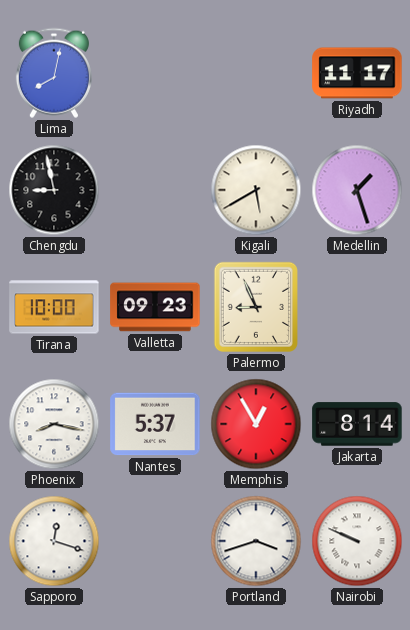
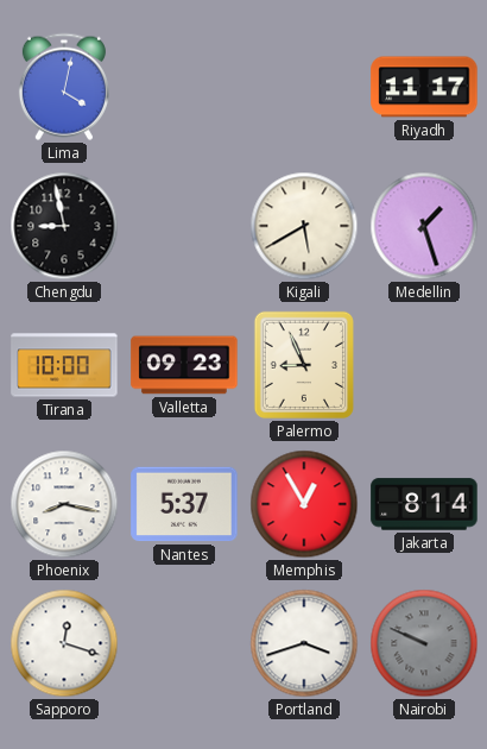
Lima: 8:02 -> 4:02 (64, 87)
Nairobi dial: white -> grey (424, 643)
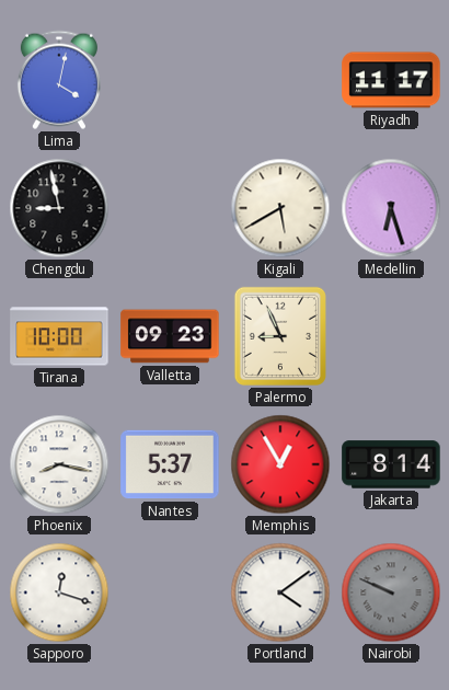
Medellin: 1:27 -> 6:27 (391, 208)
Portland: 3:42 -> 4:09 (280, 593)
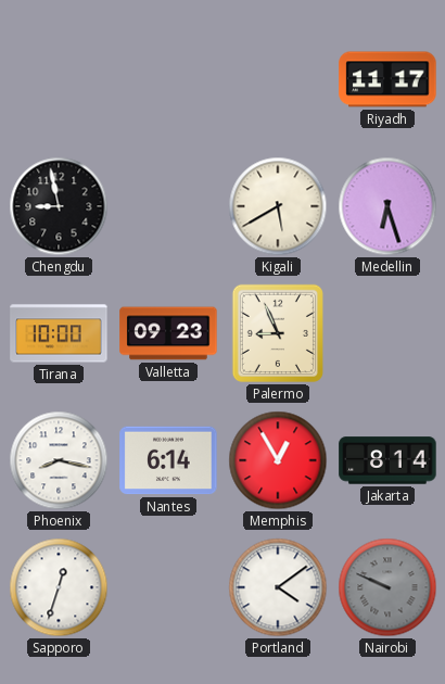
Lima: 4:02 -> none (59, 80)
Nantes: 5:37 -> 6:14 (168, 460)
Sapporo: 12:18 -> 12:33 (59, 587)
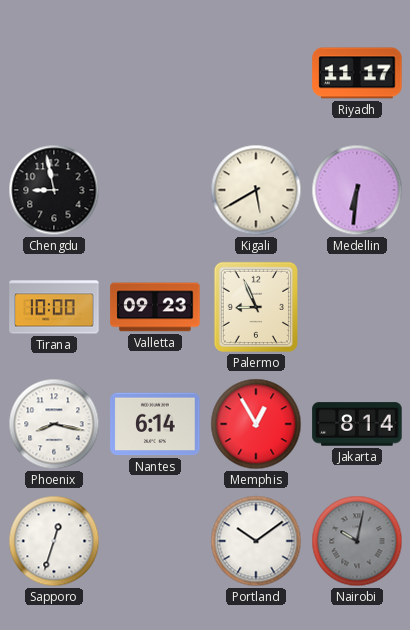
Medellin: 6:27 -> 6:31 (357, 190)
Portland: 4:09 -> 10:09 (256, 541)
Nairobi: 9:49 -> 10:02 (357, 541)
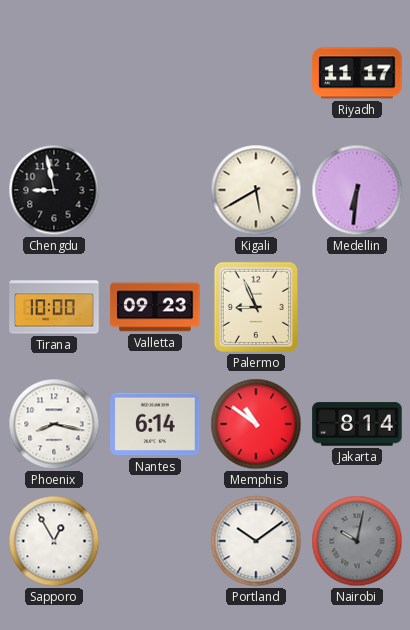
Memphis: 12:55 -> 10:51 (256, 424)
Sapporo: 12:33 -> 12:55 (54, 541)
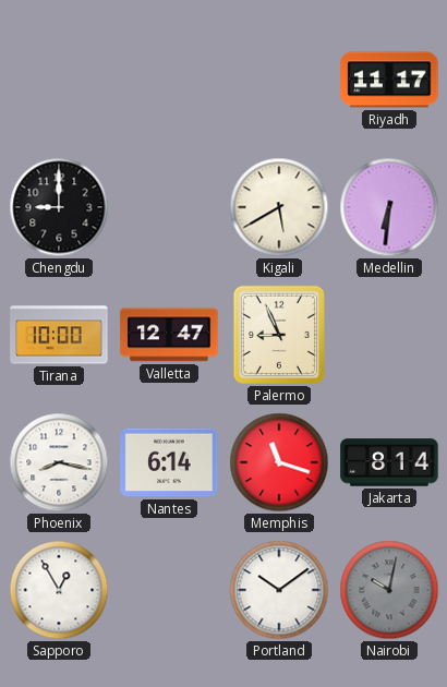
Chengdu: 8:58 -> 9:00 (59, 207)
Valletta: 09:23 -> 12:47 (169, 335)
Memphis: 10:51 -> 11:18 (279, 462)
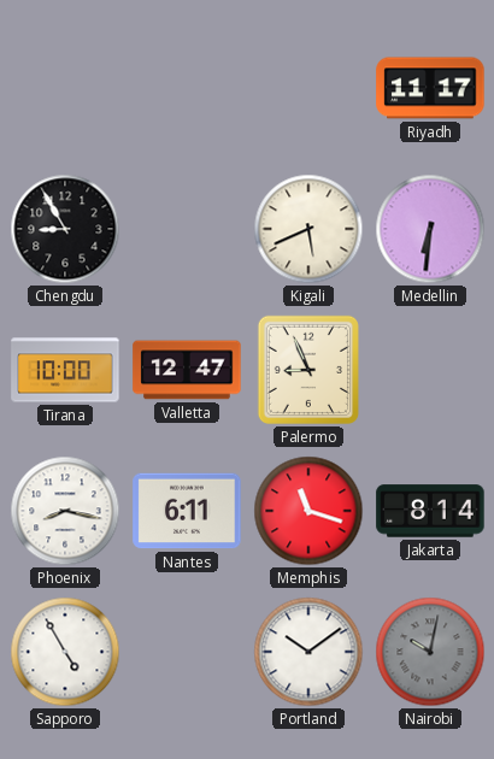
Chengdu: 9:00 -> 8:55 (65, 229)
Kigali: 5:40 -> 5:41 (308, 229)
Nantes: 6:14 -> 6:11 (187, 511)
Sapporo: 12:55 -> 4:55 (65, 652)
